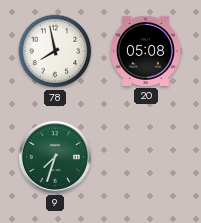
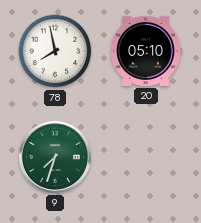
20: 05:08 -> 05:10 (146, 51)
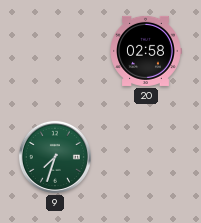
78: 7:58 -> none (55, 51)
20: 05:10 -> 02:58 (146, 51)
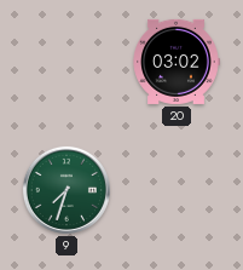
20: 02:58 -> 03:02 (177, 62)
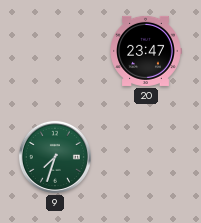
20: 03:02 -> 23:47 (146, 51)
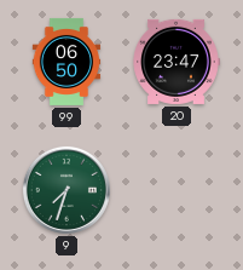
99: none -> 06:50 (66, 62)
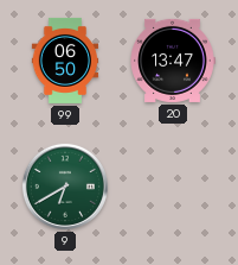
20: 23:47 -> 13:47 (173, 61)
9: 7:33 -> 6:40 (65, 187)
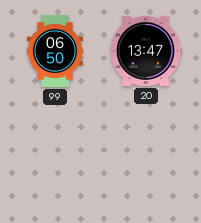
9: 6:40 -> none (65, 187)
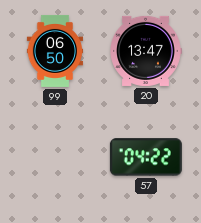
57: none -> 04:22 (146, 157)
